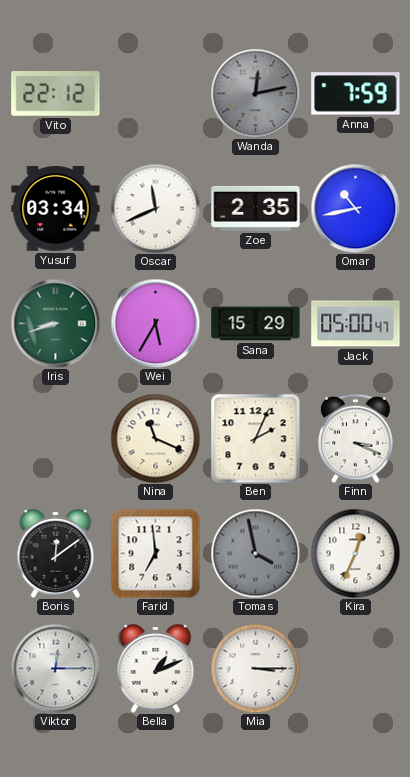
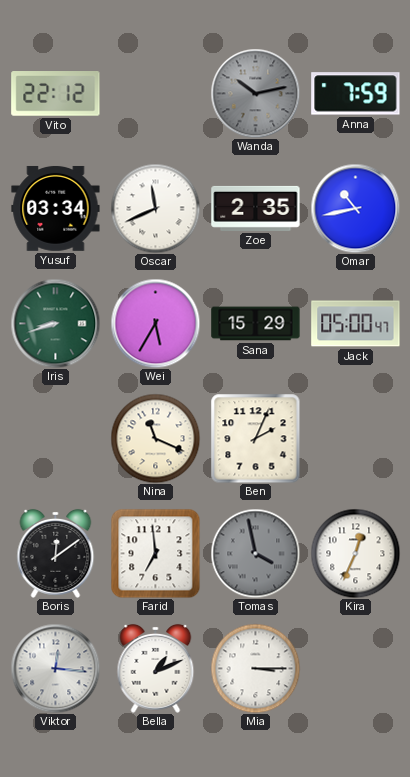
Wanda: 12:13 -> 10:13 (255, 93)
Finn: 3:19 -> none (356, 438)
Viktor: 12:15 -> 12:16 (55, 668)
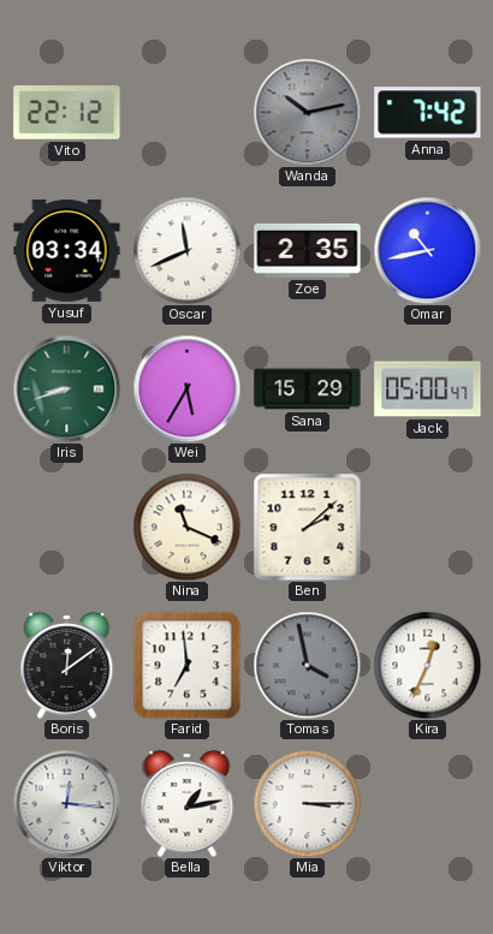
Anna: 7:59 -> 7:42 (428, 113)
Ben: 2:04 -> 2:08 (307, 527)
Bella: 1:11 -> 1:13 (188, 803)
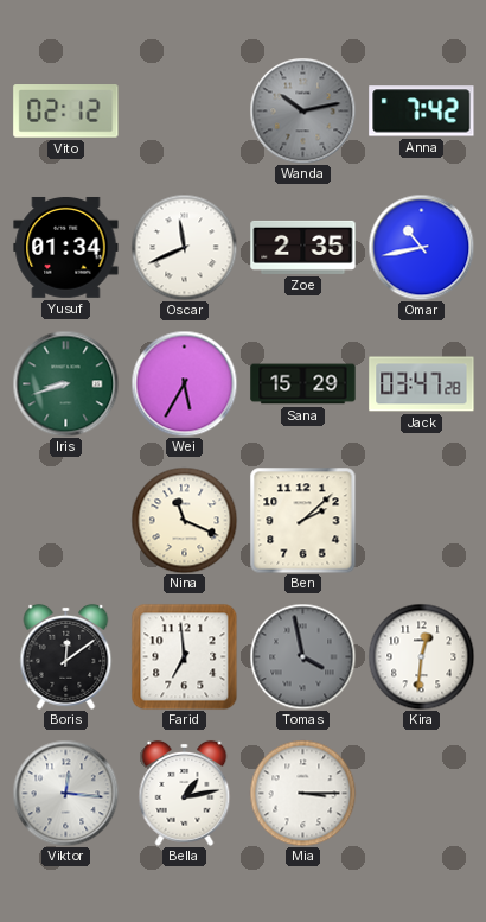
Vito: 22:12 -> 02:12 (66, 112)
Yusuf: 03:34 -> 01:34 (66, 247)
Jack: 05:00 -> 03:47 (422, 384)
Kira: 12:34 -> 12:31 (421, 656)
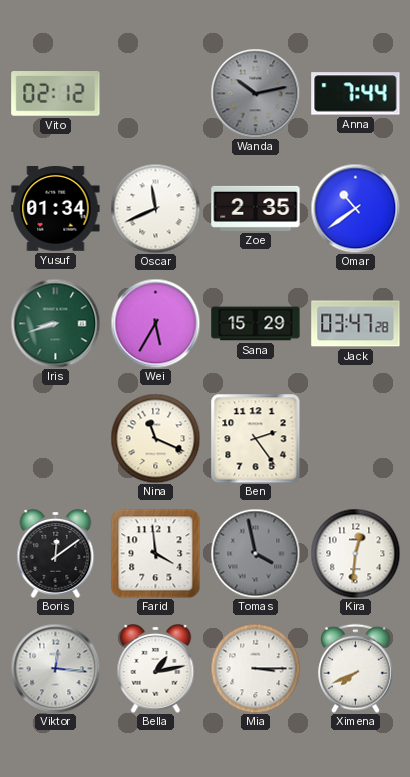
Anna: 7:42 -> 7:44 (356, 94)
Omar: 10:43 -> 10:39 (355, 208)
Ben: 2:08 -> 2:24 (255, 438)
Farid: 6:59 -> 3:59 (155, 553)
Ximena: none -> 7:41 (356, 668)
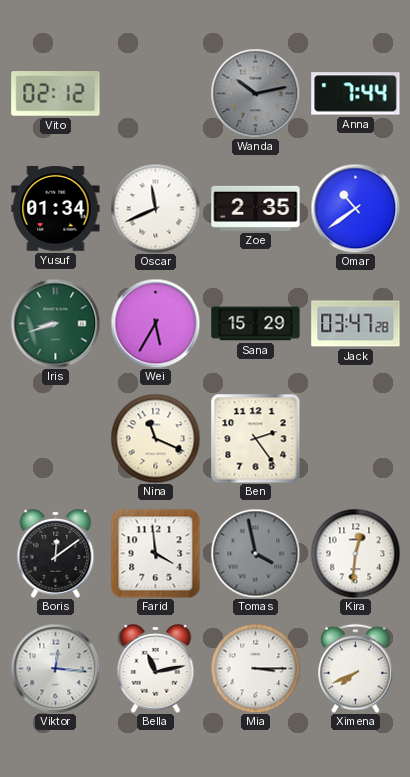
Bella: 1:13 -> 11:13 (156, 668)
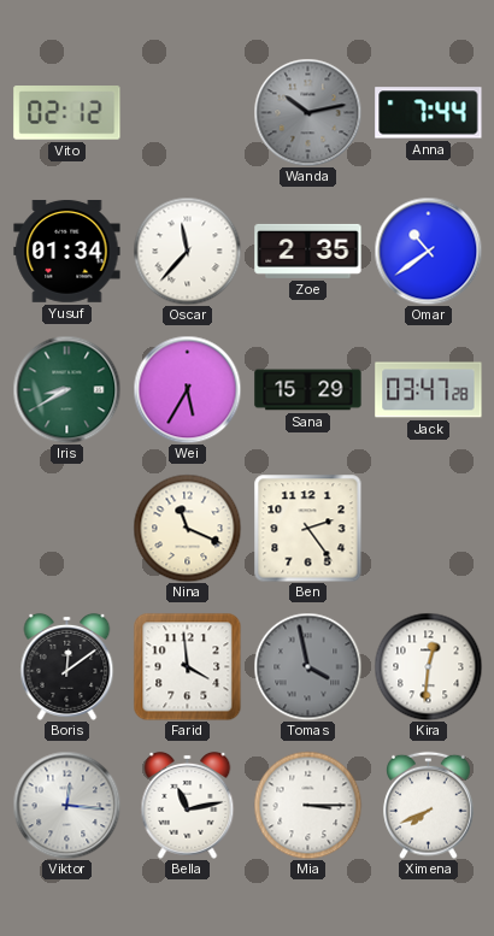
Oscar: 11:41 -> 11:37 (187, 251)
Iris: 8:42 -> 8:40 (66, 389)
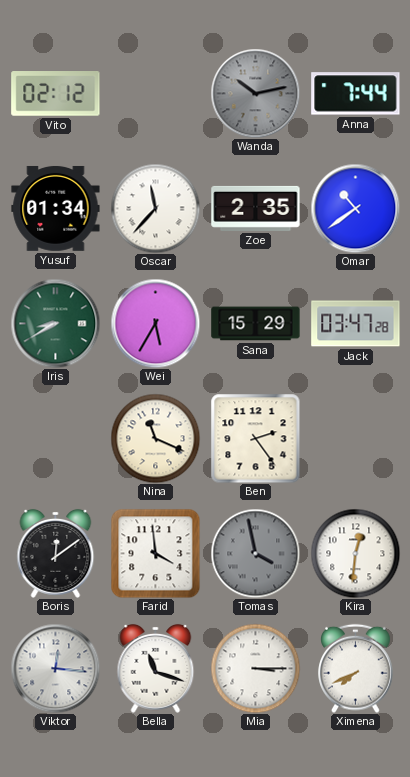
Bella: 11:13 -> 11:18 (156, 668)
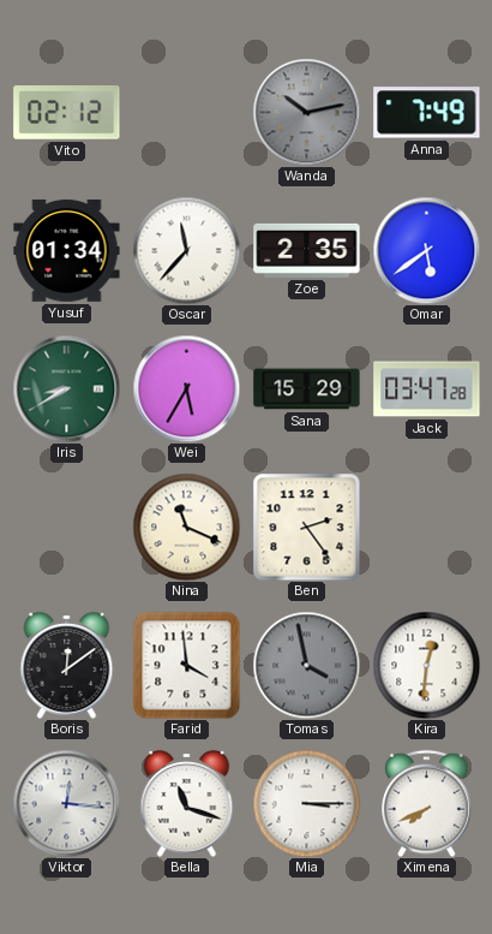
Anna: 7:44 -> 7:49 (427, 113)
Omar: 10:39 -> 5:39 (426, 250)
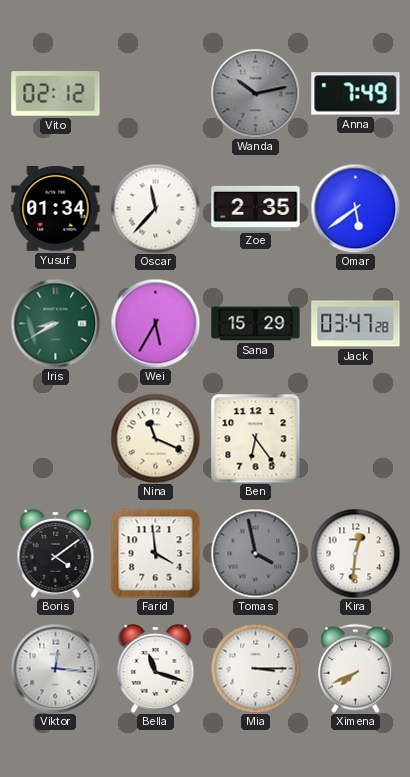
Ben: 2:24 -> 6:24 (255, 438)
Boris: 12:09 -> 4:09 (56, 553)
